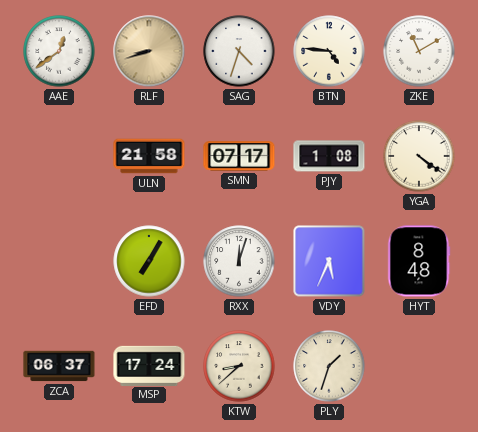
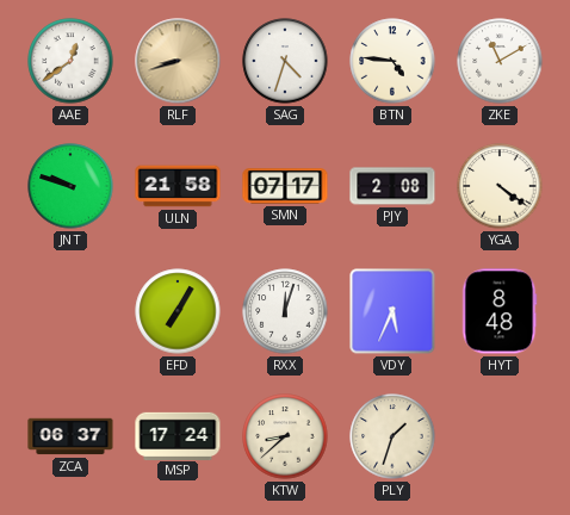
JNT: none -> 9:48 (70, 186)
PJY: 1:08 -> 2:08 (392, 186)
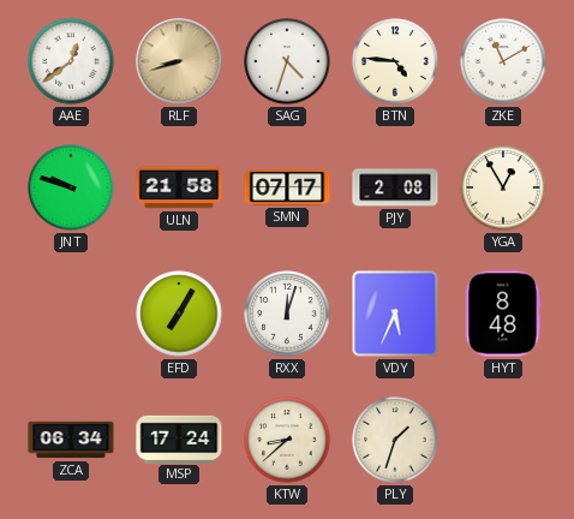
YGA: 4:21 -> 12:55 (503, 187)
ZCA: 06:37 -> 06:34 (71, 440)
